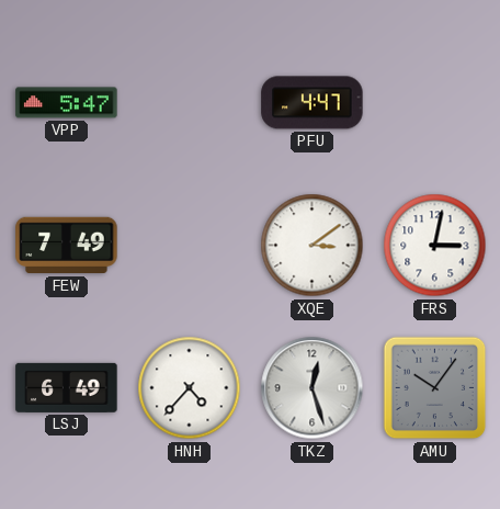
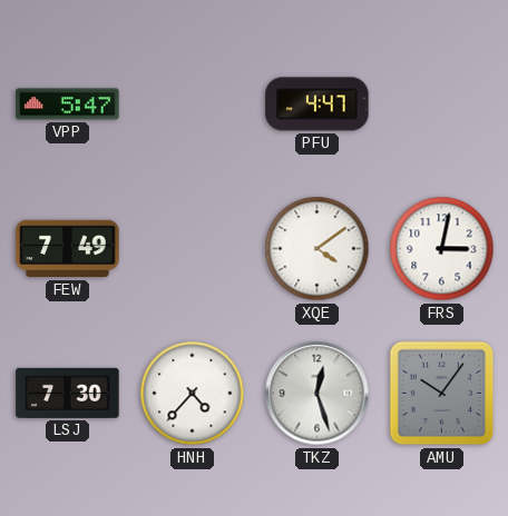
XQE: 3:09 -> 4:09 (317, 249)
LSJ: 6:49 -> 7:30 (68, 393)
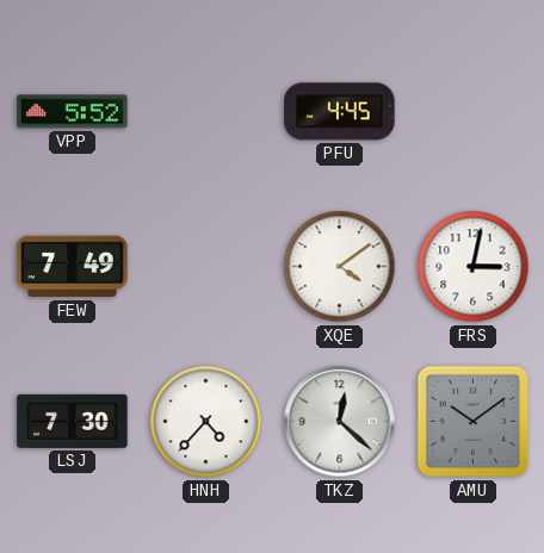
VPP: 5:47 -> 5:52 (73, 112)
PFU: 4:47 -> 4:45 (340, 112)
TKZ: 12:27 -> 12:22 (340, 422)
AMU: 10:06 -> 10:09 (474, 422)
